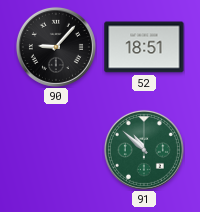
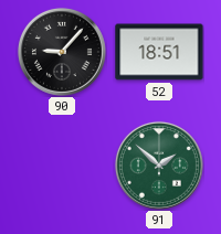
91: 10:52 -> 1:52 (159, 166)
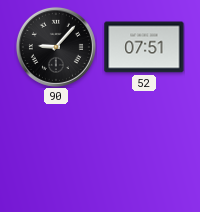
52: 18:51 -> 07:51 (144, 47)
91: 1:52 -> none (159, 166)
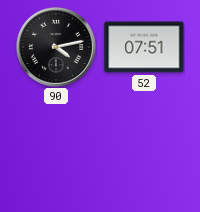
90: 9:07 -> 4:13 (56, 47)
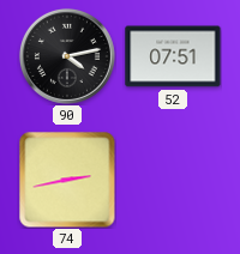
74: none -> 2:43 (67, 180)
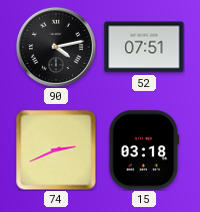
74: 2:43 -> 2:41 (56, 150)
15: none -> 03:18 (144, 150)
